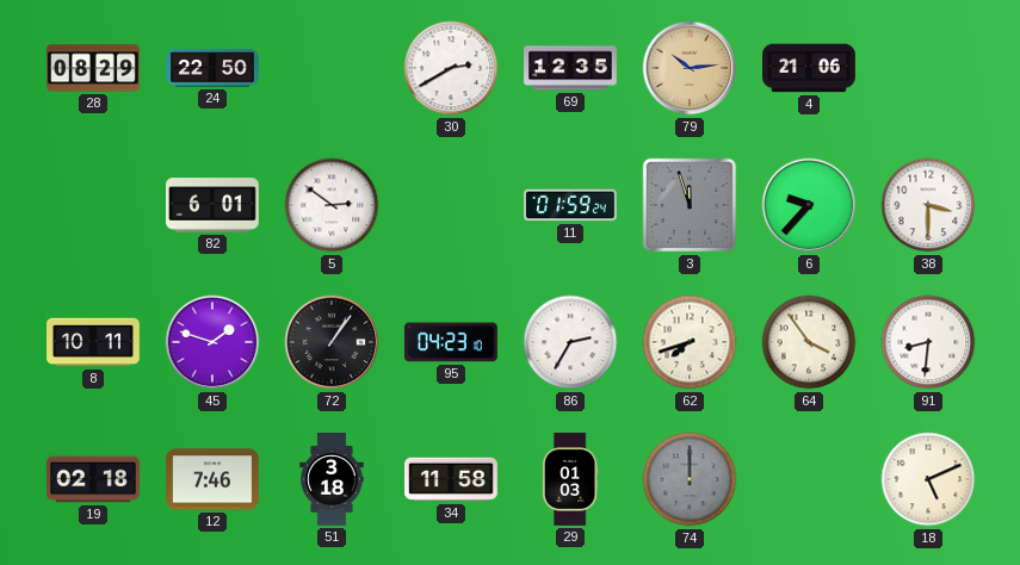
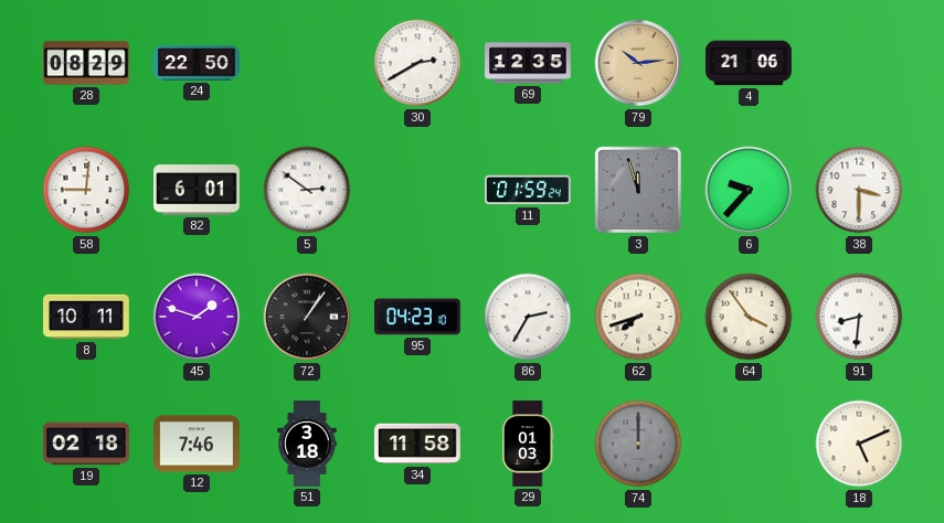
58: none -> 9:01 (86, 190)
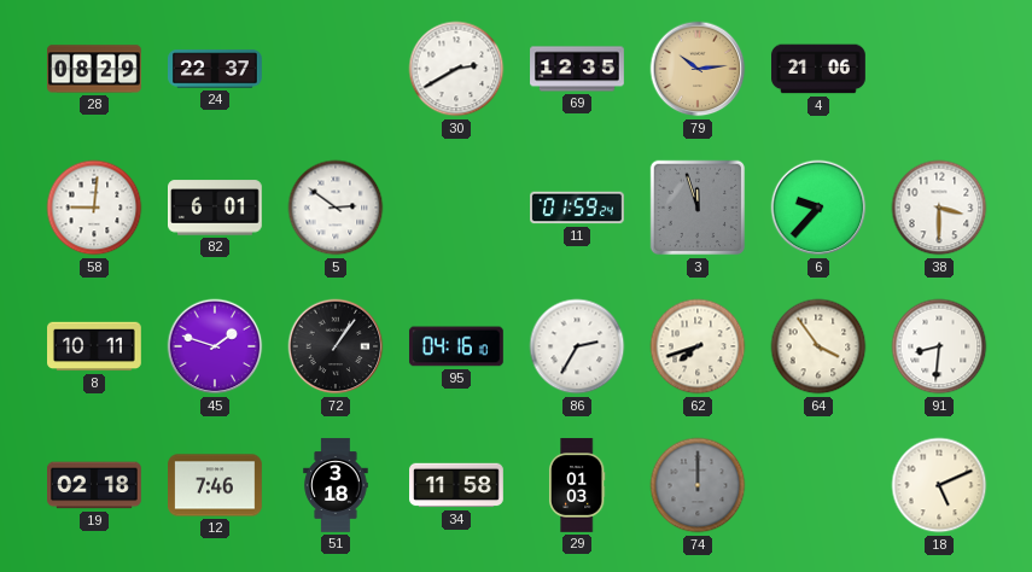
24: 22:50 -> 22:37 (216, 69)
95: 04:23 -> 04:16 (456, 346)
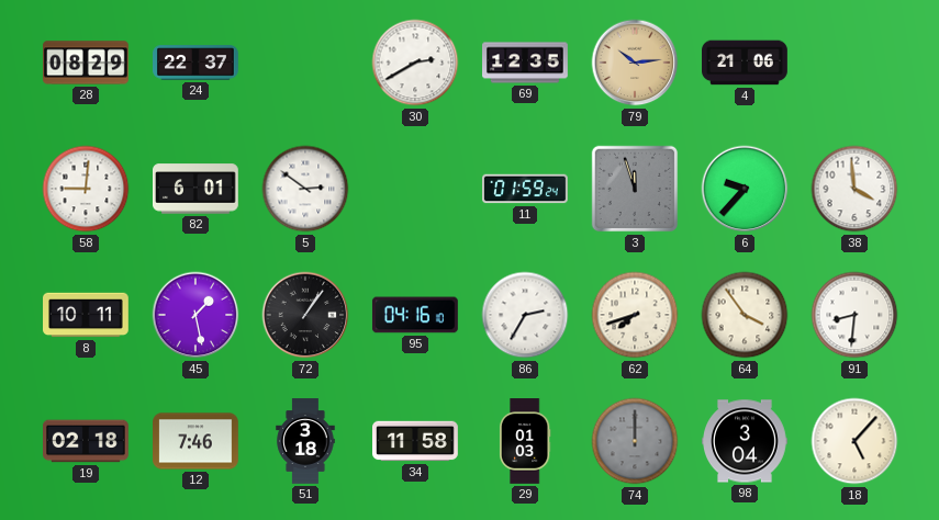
38: 3:30 -> 3:59 (854, 189)
45: 1:48 -> 1:28 (195, 315)
98: none -> 3:04 (746, 441)
18: 5:11 -> 5:07 (854, 441)
